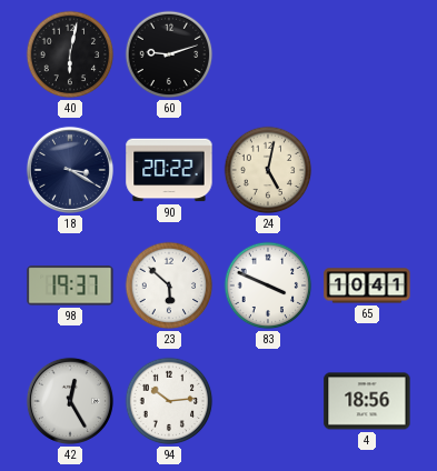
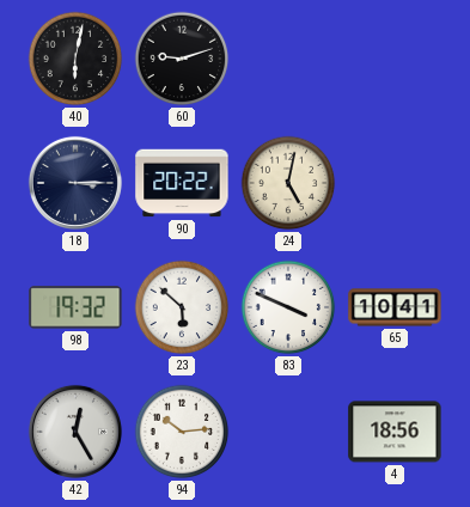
18: 3:20 -> 3:15 (75, 183)
98: 19:37 -> 19:32 (75, 307)
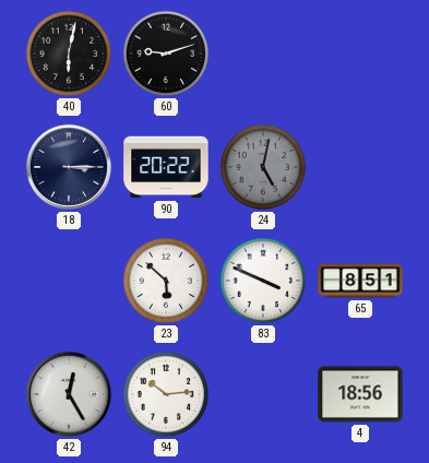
24 dial: cream -> grey (263, 167)
98: 19:32 -> none (75, 307)
65: 10:41 -> 8:51 (360, 281)
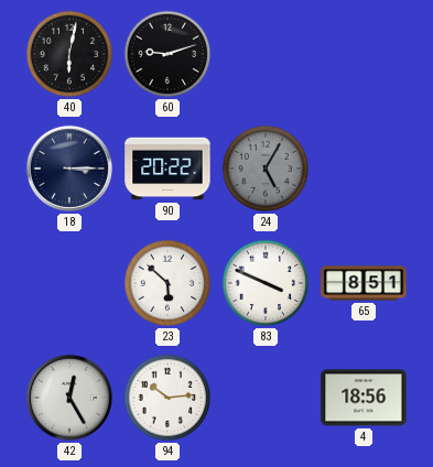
24: 5:02 -> 5:05 (266, 169)
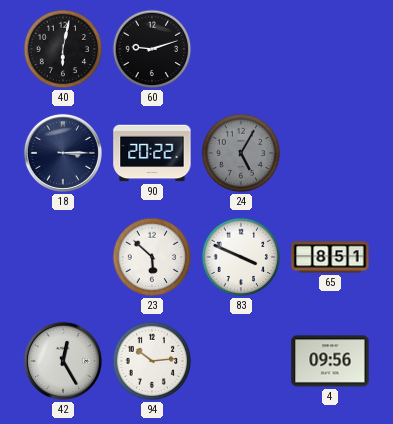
4: 18:56 -> 09:56 (330, 361)
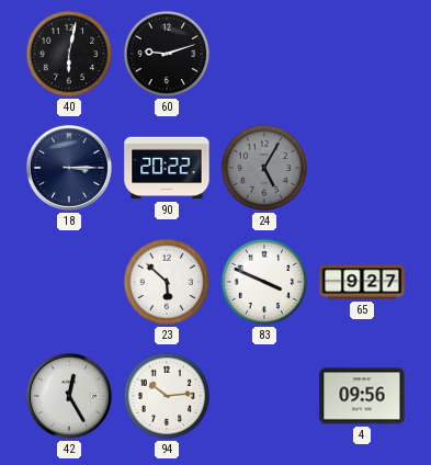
65: 8:51 -> 9:27 (362, 282)
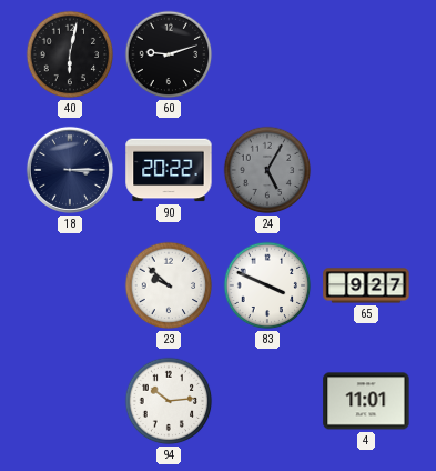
23: 5:52 -> 9:52 (169, 285)
42: 12:25 -> none (69, 396)
4: 09:56 -> 11:01 (366, 401)
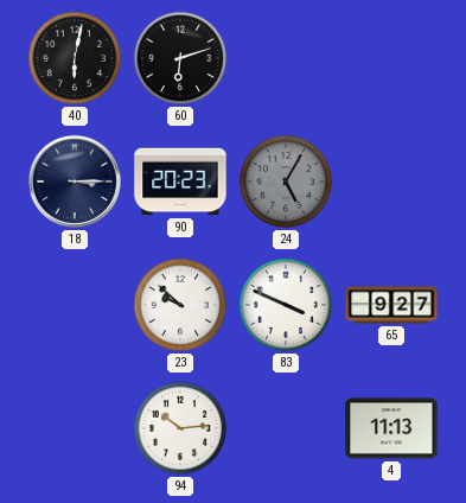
60: 9:12 -> 6:12 (180, 58)
90: 20:22 -> 20:23 (180, 182)
4: 11:01 -> 11:13 (391, 428)
